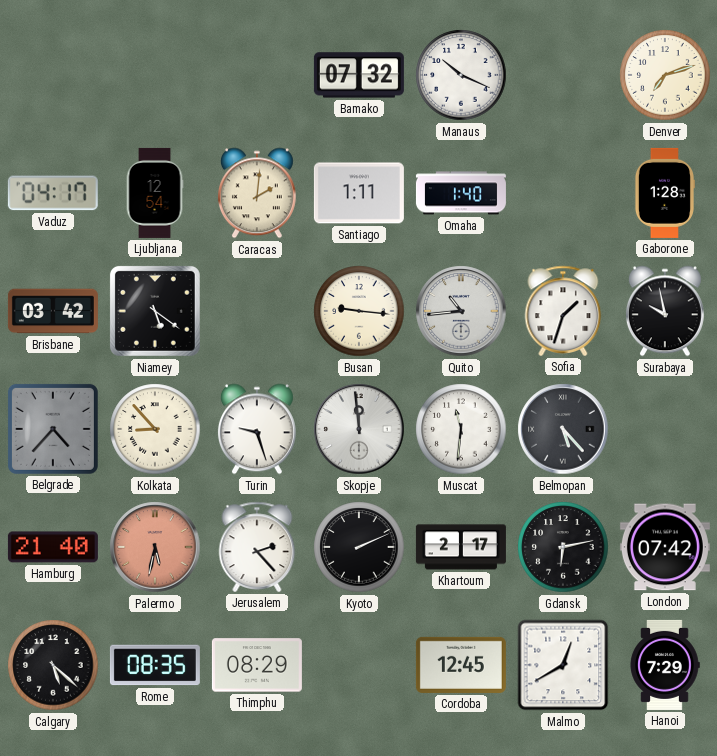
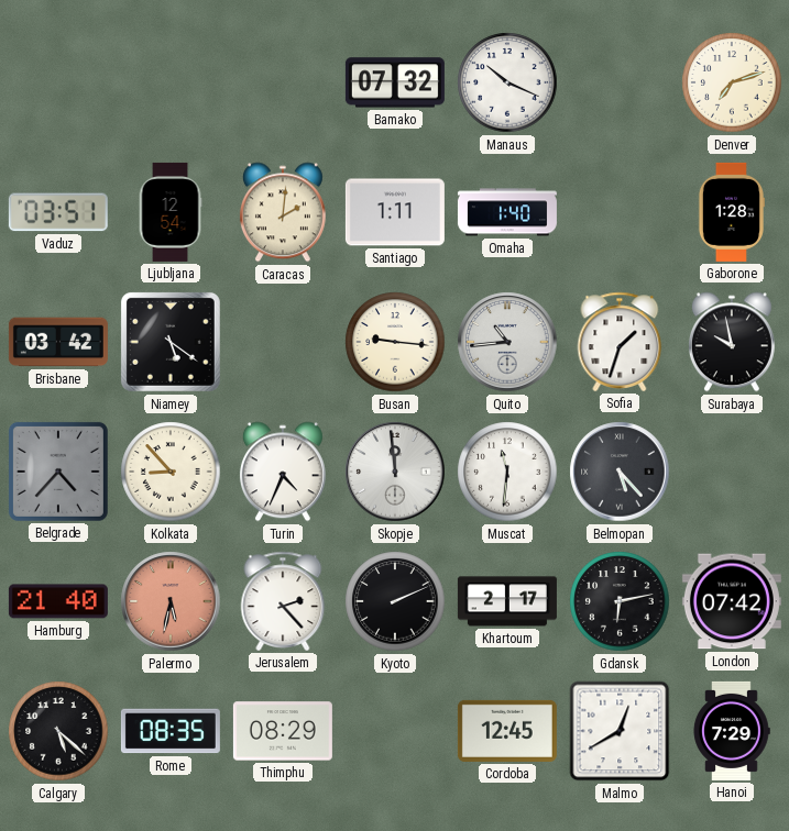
Vaduz: 04:17 -> 03:51 (58, 212)
Turin: 9:27 -> 4:34 (283, 472)
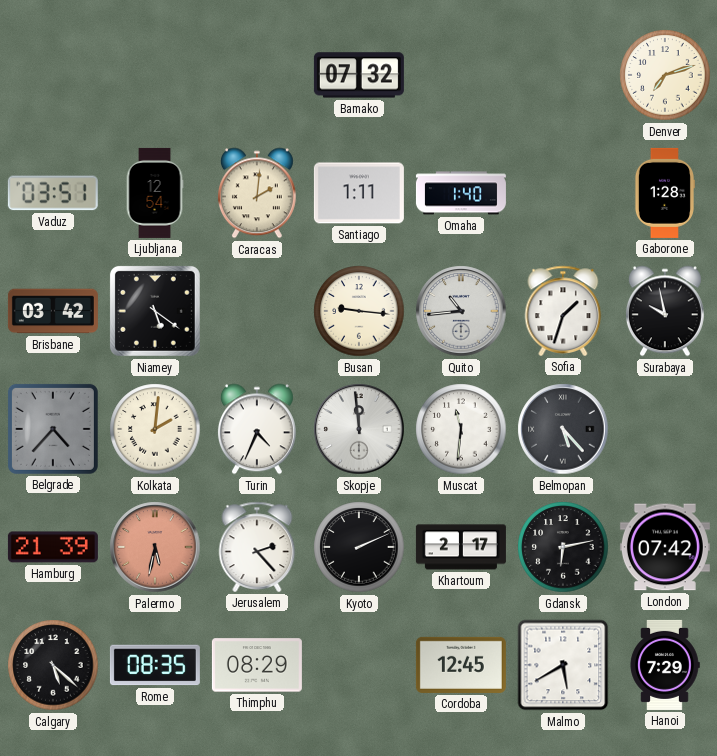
Manaus: 10:19 -> none (507, 82)
Kolkata: 8:53 -> 2:01 (155, 429)
Hamburg: 21:40 -> 21:39 (53, 547)
Malmo: 12:40 -> 5:40 (563, 665)
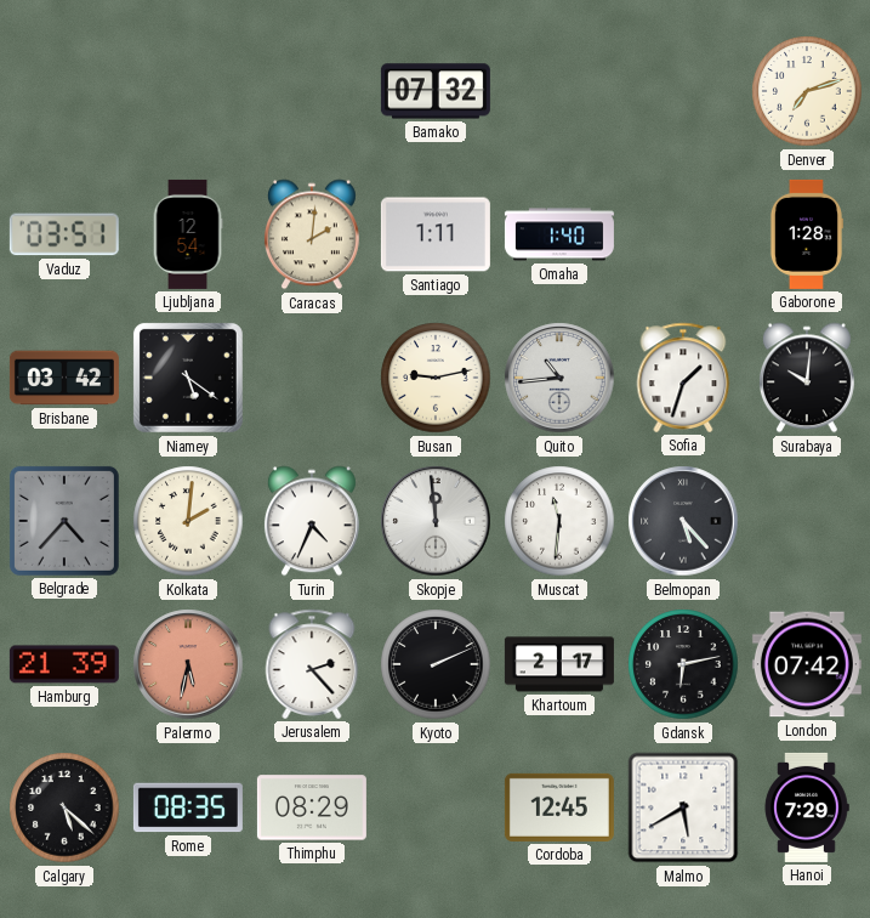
Busan: 9:16 -> 9:13 (436, 378)
Surabaya: 9:58 -> 10:01 (807, 378)
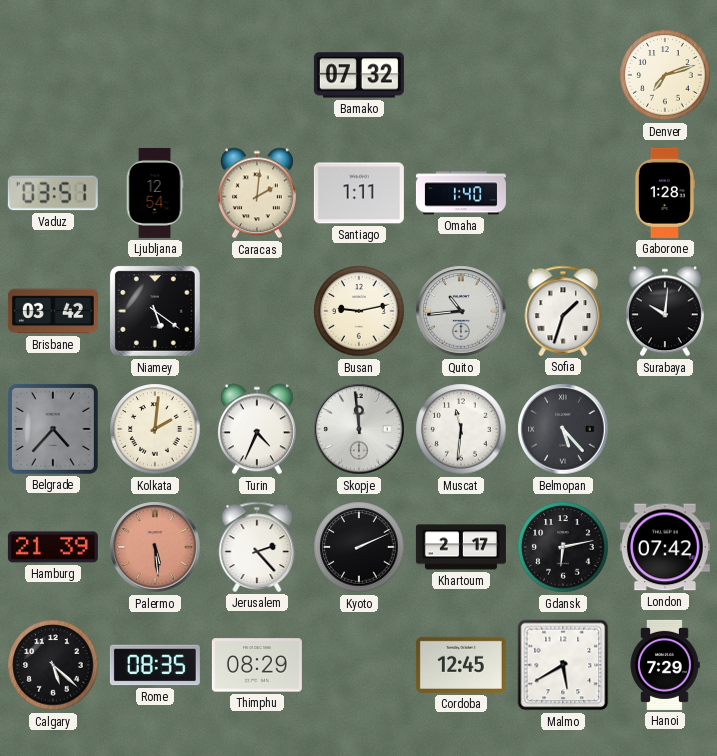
Palermo: 5:32 -> 5:29 (155, 547)
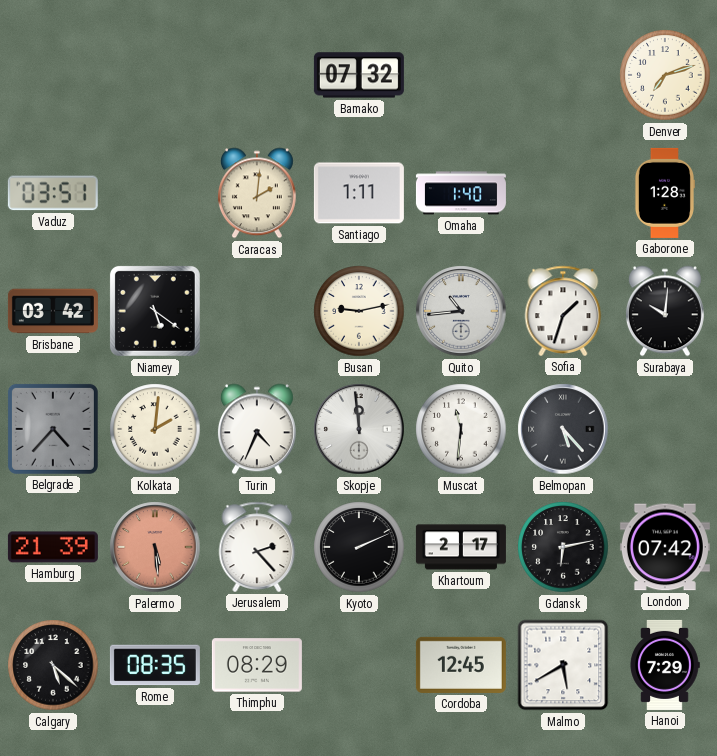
Ljubljana: 12:54 -> none (155, 193)
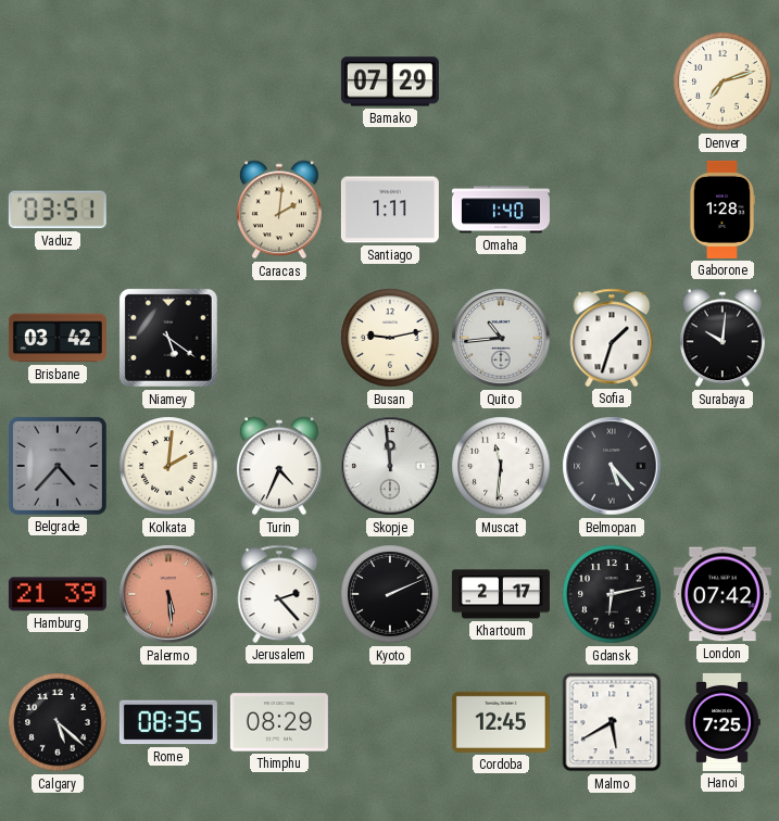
Bamako: 07:32 -> 07:29 (390, 81)
Hanoi: 7:29 -> 7:25 (723, 722)
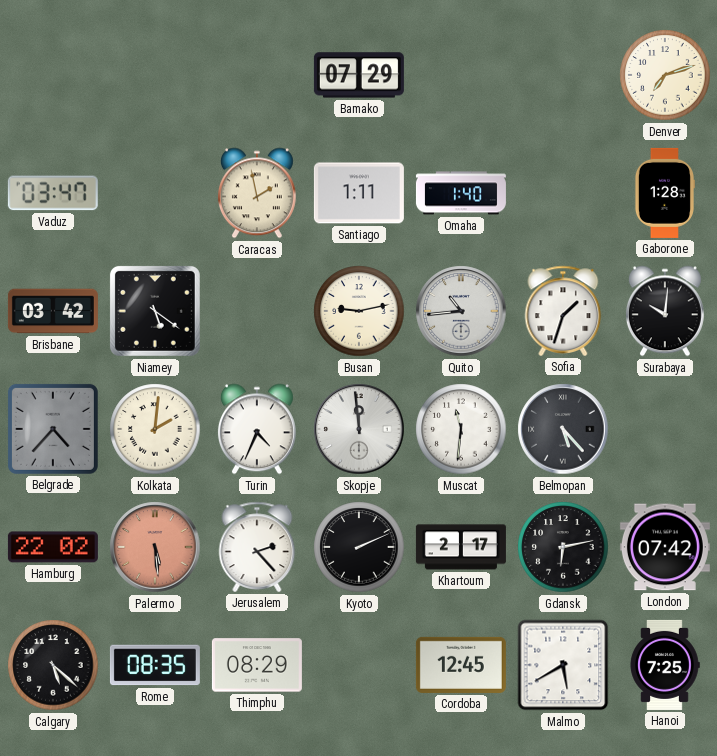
Vaduz: 03:51 -> 03:47 (53, 193)
Caracas: 2:01 -> 1:58 (257, 193)
Hamburg: 21:39 -> 22:02 (53, 547)
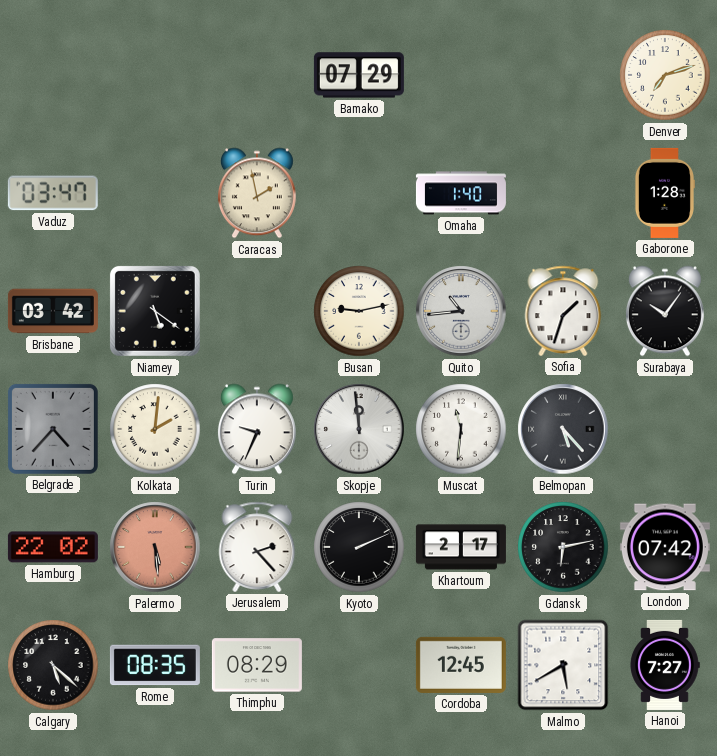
Santiago: 1:11 -> none (359, 193)
Surabaya: 10:01 -> 10:06 (665, 311)
Turin: 4:34 -> 9:34 (257, 429)
Hanoi: 7:25 -> 7:27 (665, 665)
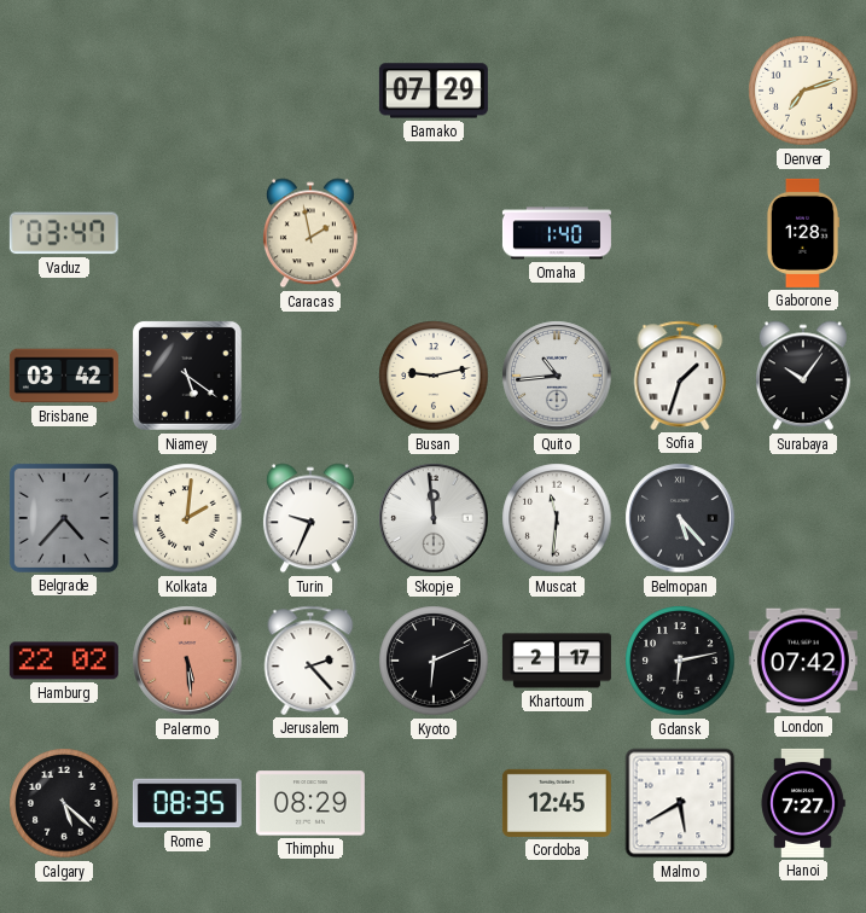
Kyoto: 2:11 -> 6:11 (434, 661)
